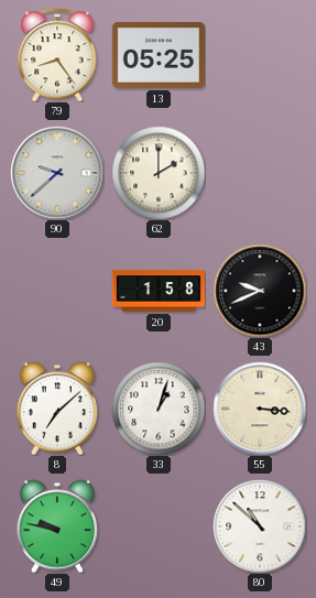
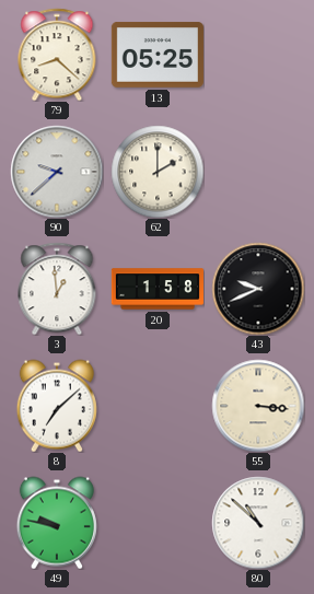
79: 8:24 -> 8:22 (57, 55)
3: none -> 12:59 (57, 289)
33: 1:03 -> none (159, 409)
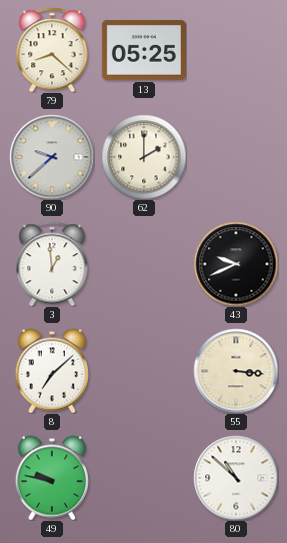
20: 1:58 -> none (156, 289)
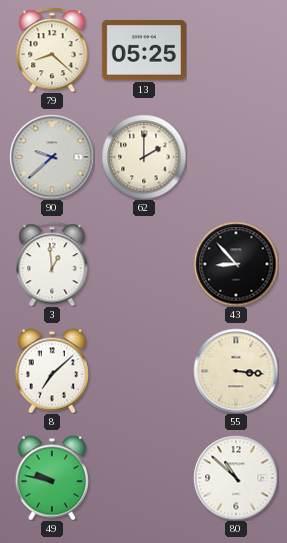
43: 9:41 -> 8:53 (236, 264)
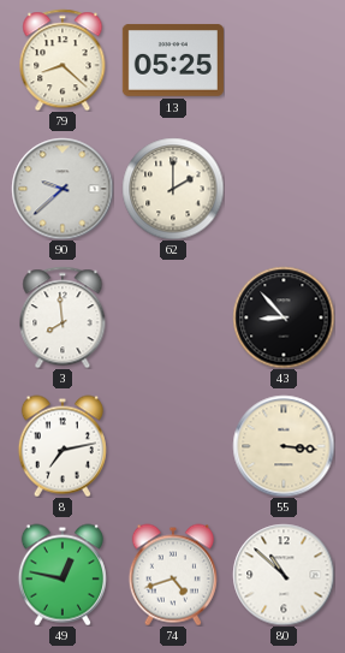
3: 12:59 -> 7:59 (63, 317)
8: 7:08 -> 7:13 (63, 446)
49: 9:47 -> 12:47 (63, 575)
74: none -> 4:42 (173, 575)
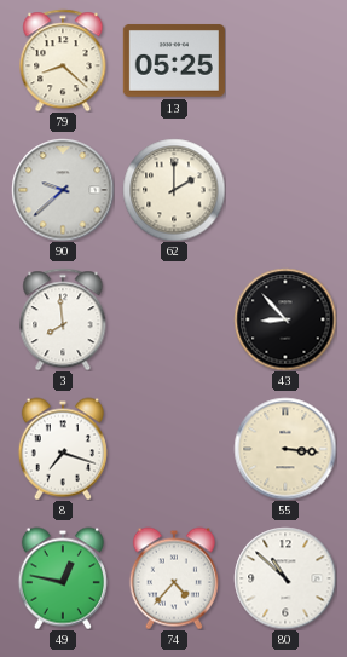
8: 7:13 -> 7:18 (63, 449)
74: 4:42 -> 4:37 (174, 578)
